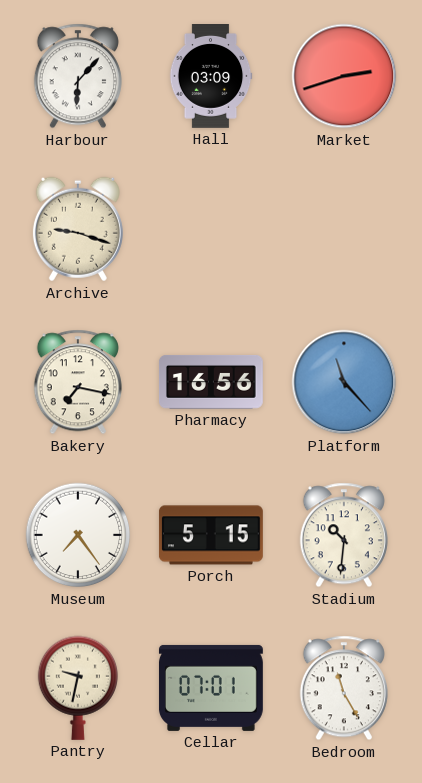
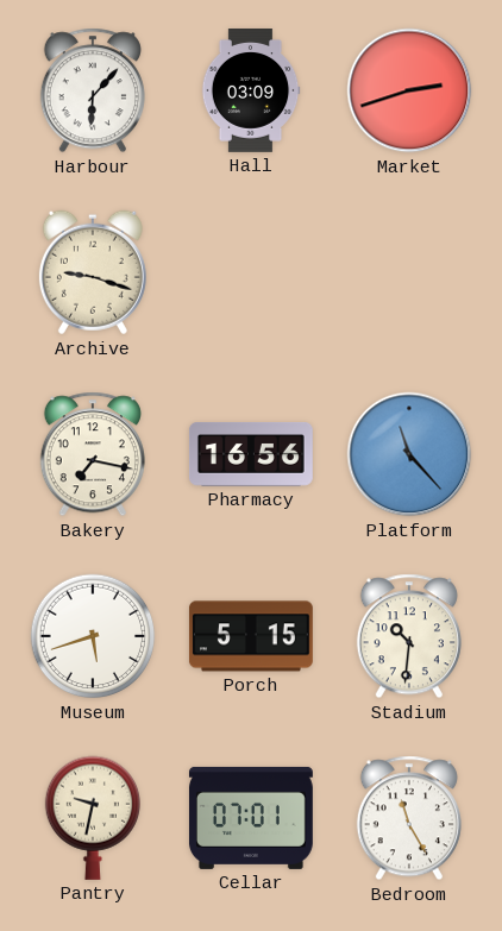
Museum: 7:24 -> 5:42 (93, 636)
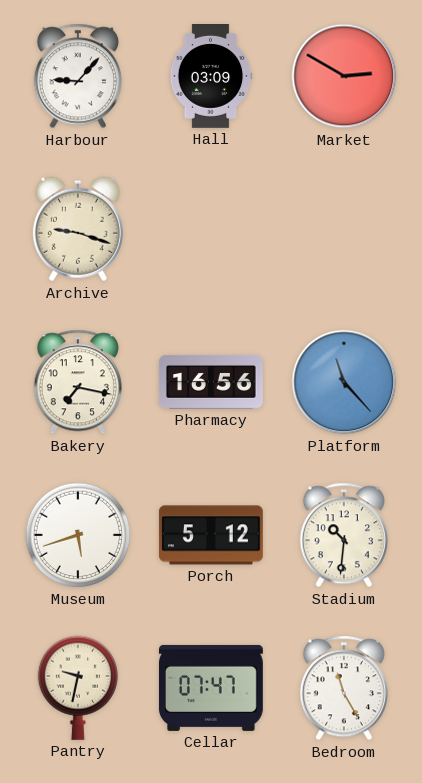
Harbour: 6:07 -> 9:07 (78, 76)
Market: 2:42 -> 2:50 (344, 76)
Porch: 5:15 -> 5:12 (211, 535)
Cellar: 07:01 -> 07:47 (211, 688)
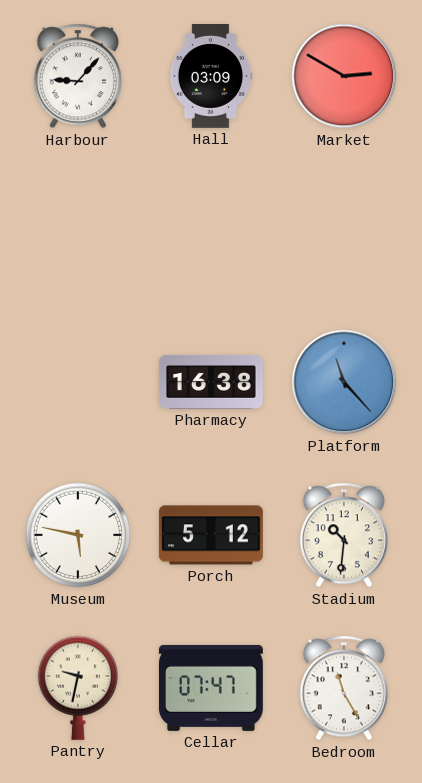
Archive: 9:18 -> none (78, 229)
Bakery: 7:17 -> none (78, 382)
Pharmacy: 16:56 -> 16:38 (211, 383)
Museum: 5:42 -> 5:47 (78, 535)
